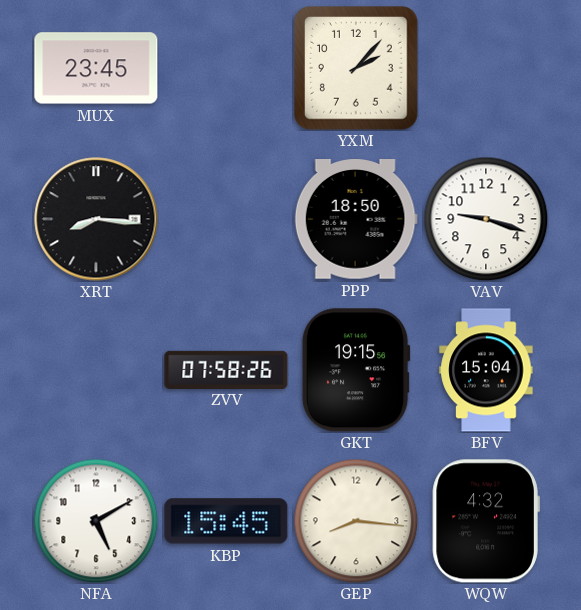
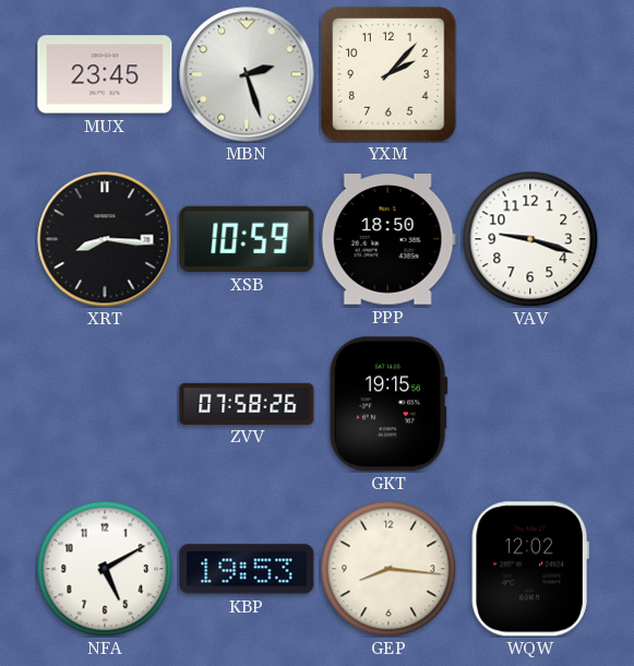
MBN: none -> 2:27 (247, 74)
XSB: none -> 10:59 (247, 239)
BFV: 15:04 -> none (486, 370)
KBP: 15:45 -> 19:53 (247, 569)
WQW: 4:32 -> 12:02 (530, 569)
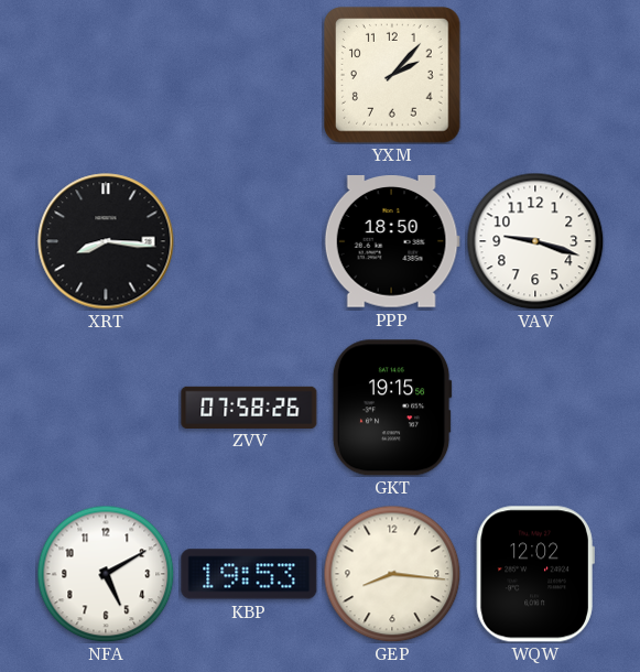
MUX: 23:45 -> none (105, 74)
MBN: 2:27 -> none (247, 74)
XSB: 10:59 -> none (247, 239)
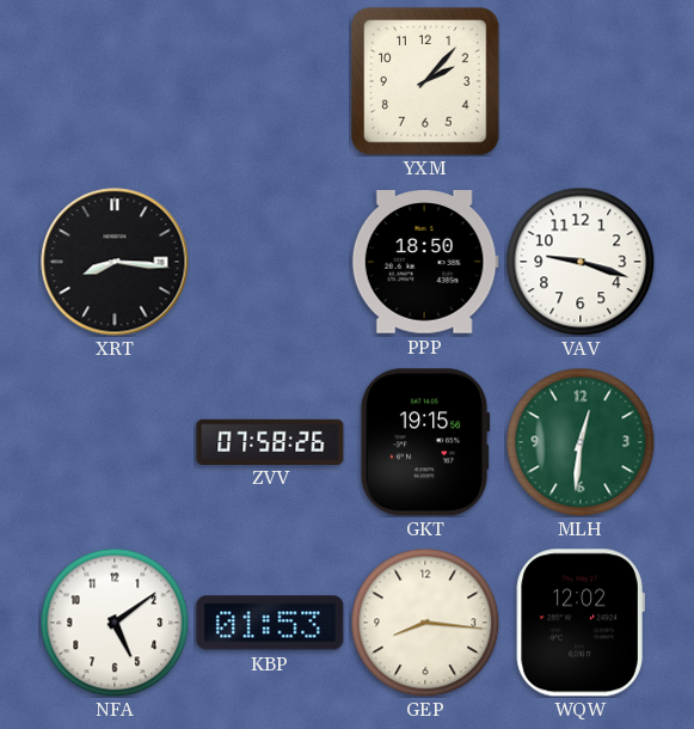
MLH: none -> 12:31 (581, 442)
NFA: 5:10 -> 5:09 (115, 623)
KBP: 19:53 -> 01:53 (270, 623)
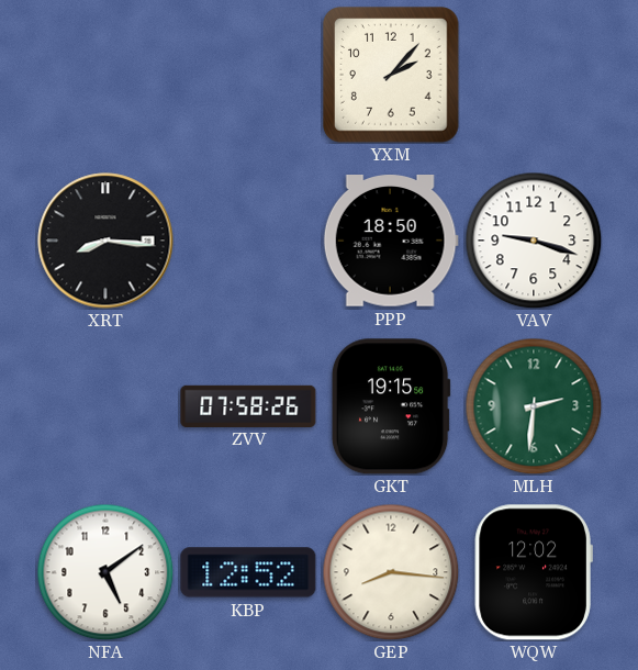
MLH: 12:31 -> 2:31 (534, 406)
KBP: 01:53 -> 12:52 (248, 572)
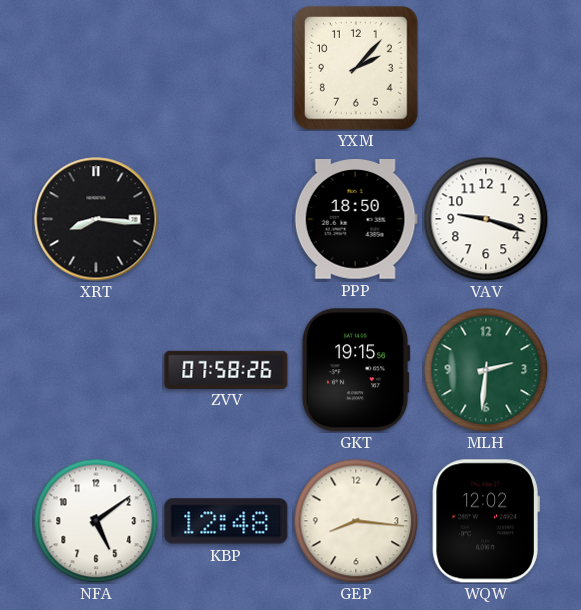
KBP: 12:52 -> 12:48 (226, 521)
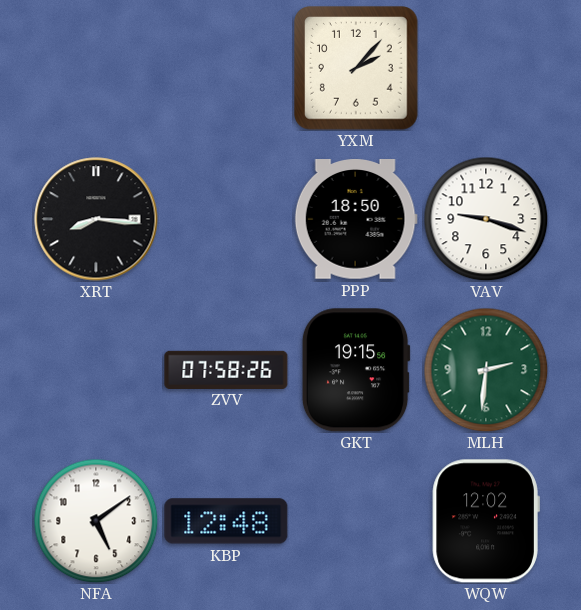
GEP: 8:16 -> none (356, 521)
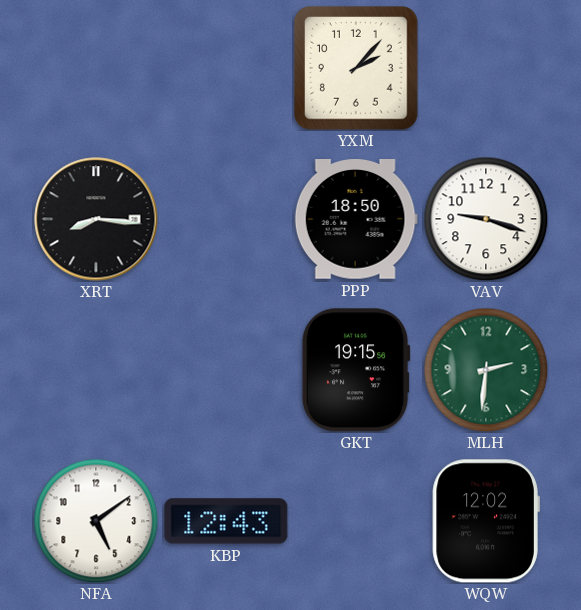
ZVV: 07:58 -> none (226, 369)
KBP: 12:48 -> 12:43 (226, 521)
